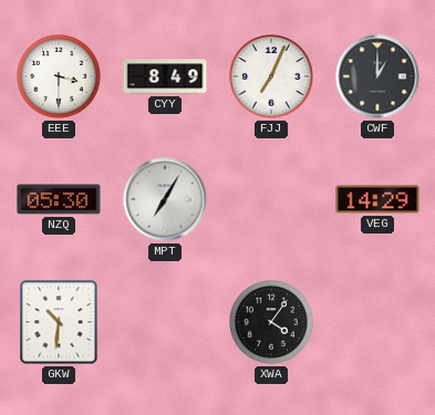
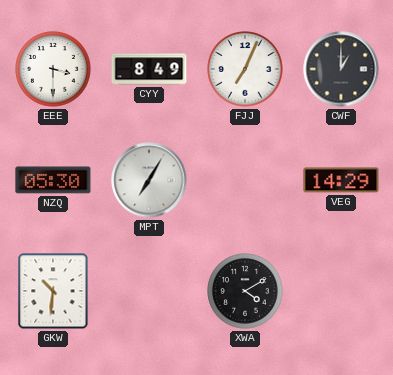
XWA: 4:06 -> 4:10 (245, 291)
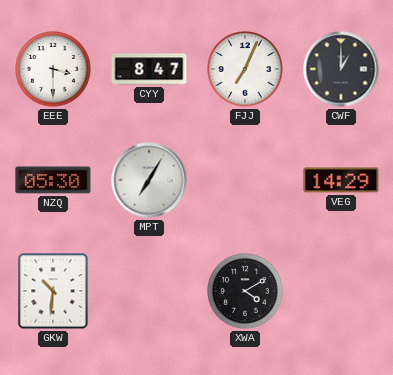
CYY: 8:49 -> 8:47 (149, 69)
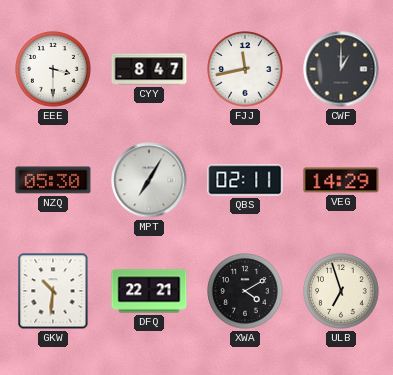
FJJ: 7:04 -> 11:43 (245, 69)
QBS: none -> 02:11 (245, 180)
DFQ: none -> 22:21 (149, 291)
ULB: none -> 6:57 (341, 291)
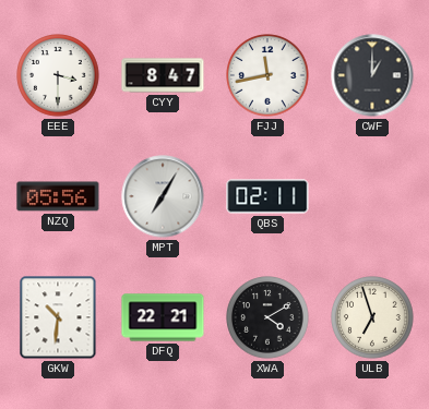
NZQ: 05:30 -> 05:56 (58, 196)
VEG: 14:29 -> none (341, 180)
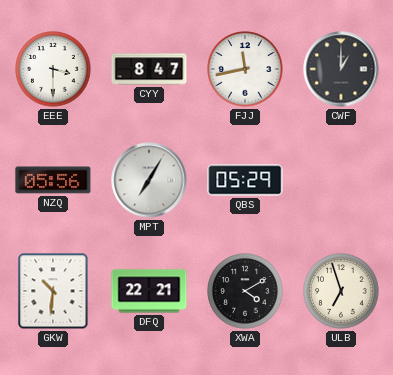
QBS: 02:11 -> 05:29 (245, 180)
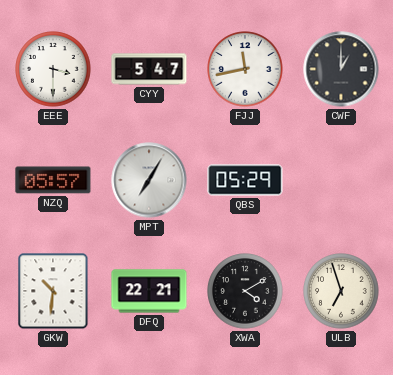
CYY: 8:47 -> 5:47 (149, 69)
NZQ: 05:56 -> 05:57 (53, 180)
